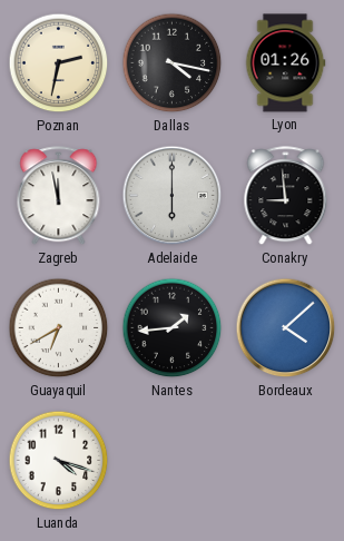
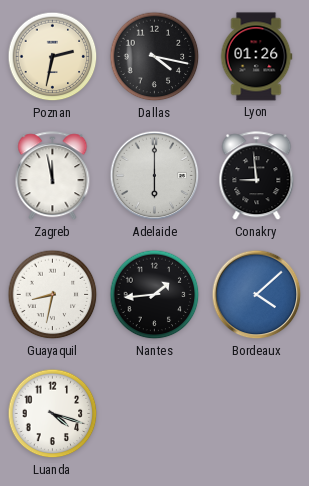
Guayaquil: 6:40 -> 8:32 (53, 295)
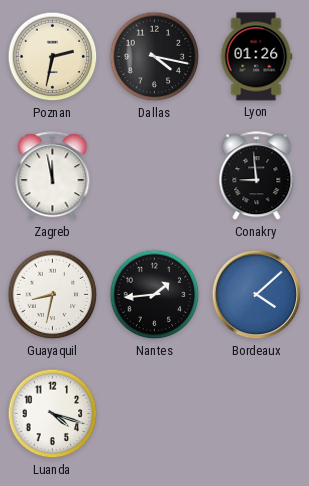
Adelaide: 6:00 -> none (155, 176)
